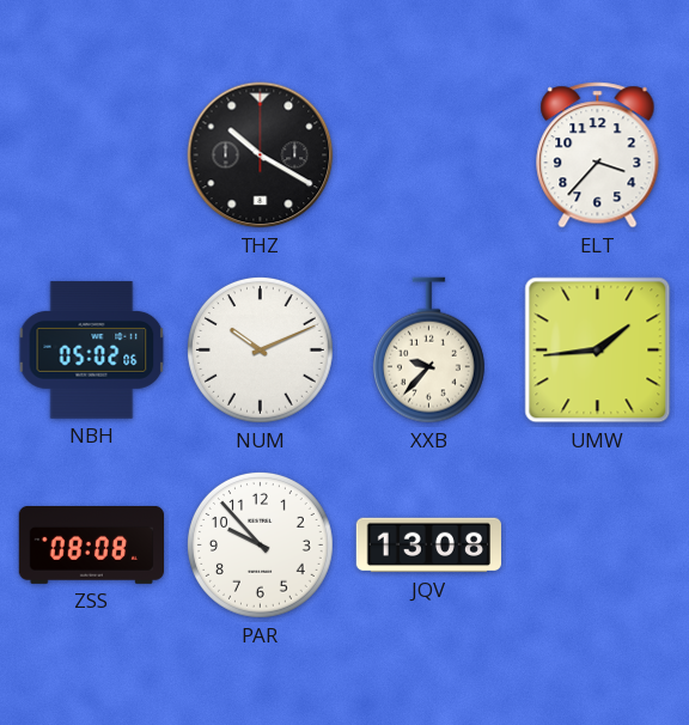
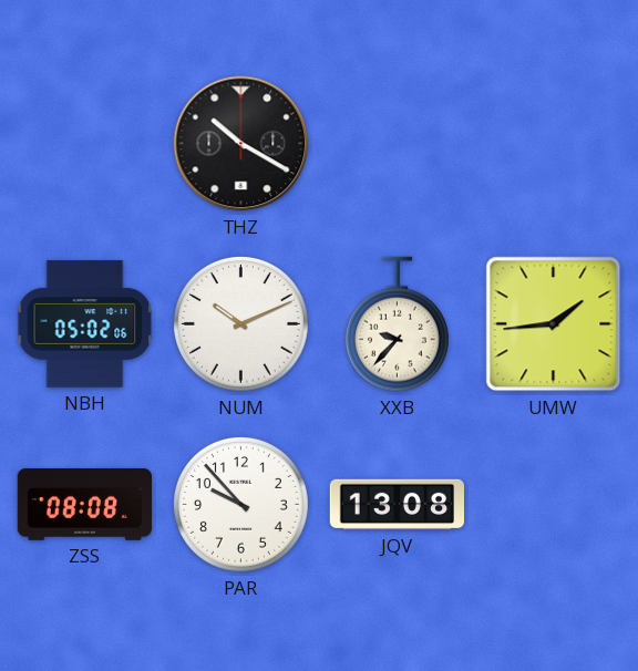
ELT: 3:37 -> none (598, 156)
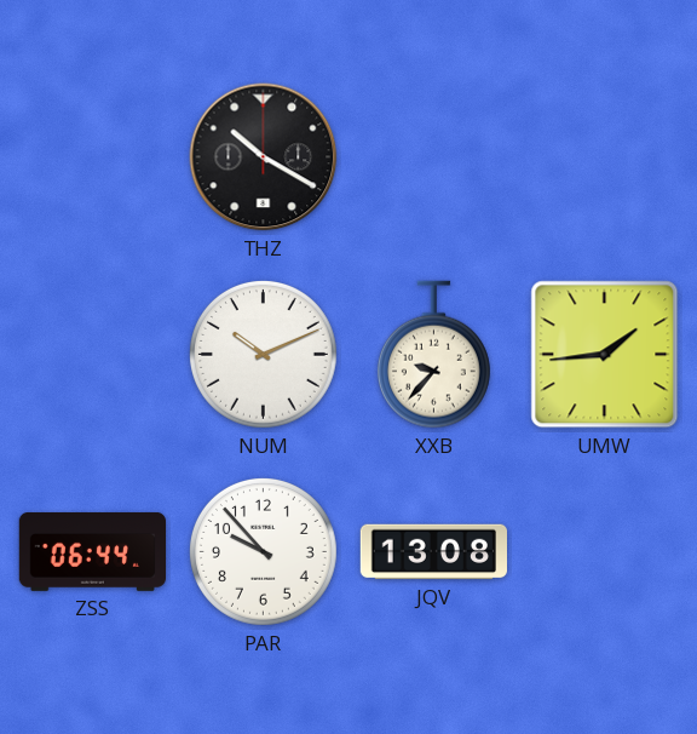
NBH: 05:02 -> none (85, 324)
ZSS: 08:08 -> 06:44 (93, 551)
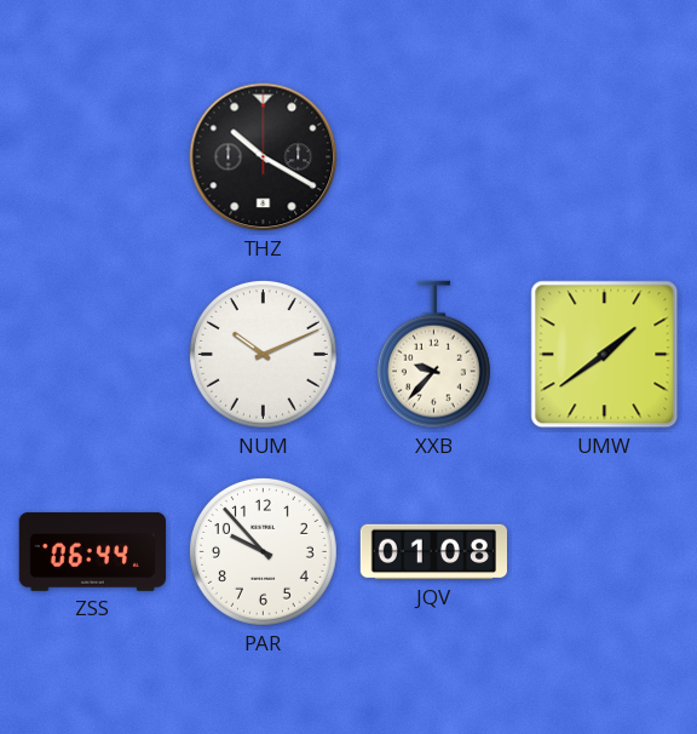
UMW: 1:44 -> 1:39 (605, 355)
JQV: 13:08 -> 01:08 (434, 552)
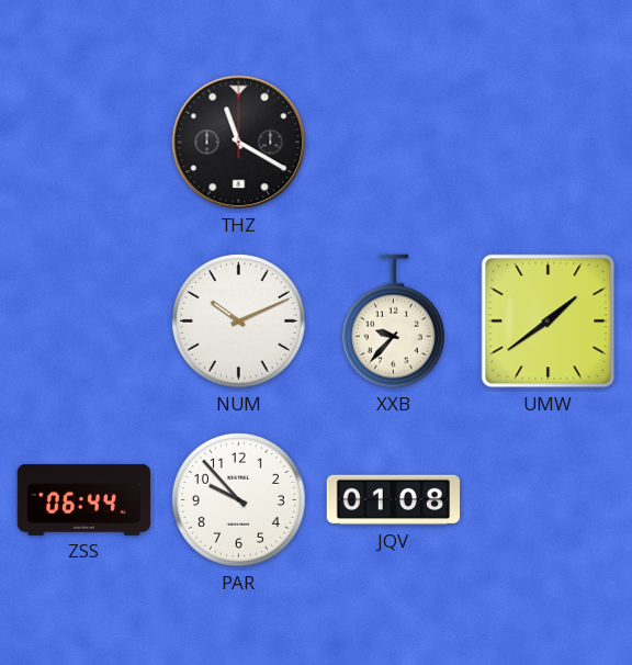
THZ: 10:20 -> 11:20 (239, 143)
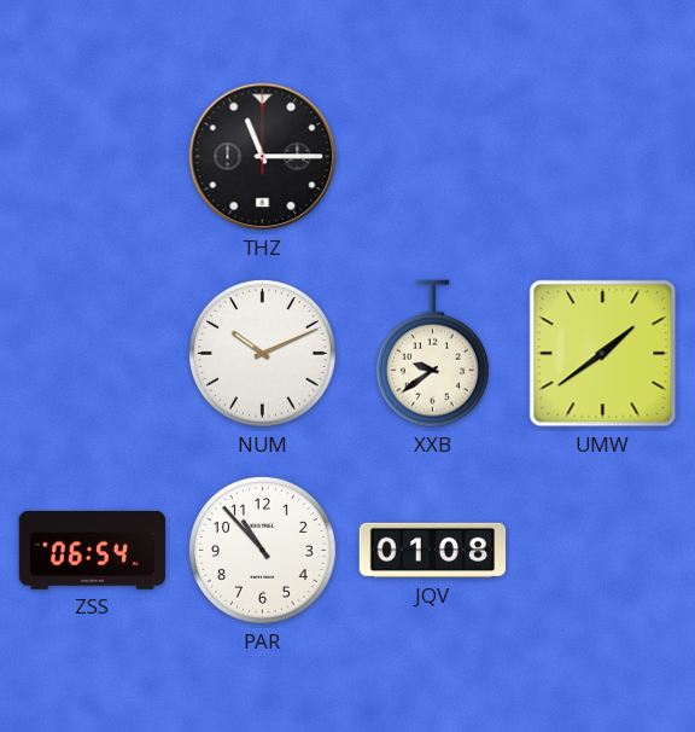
THZ: 11:20 -> 11:15 (263, 157)
XXB: 9:37 -> 9:39 (432, 354)
ZSS: 06:44 -> 06:54 (93, 550)
PAR: 9:53 -> 10:53 (262, 550)
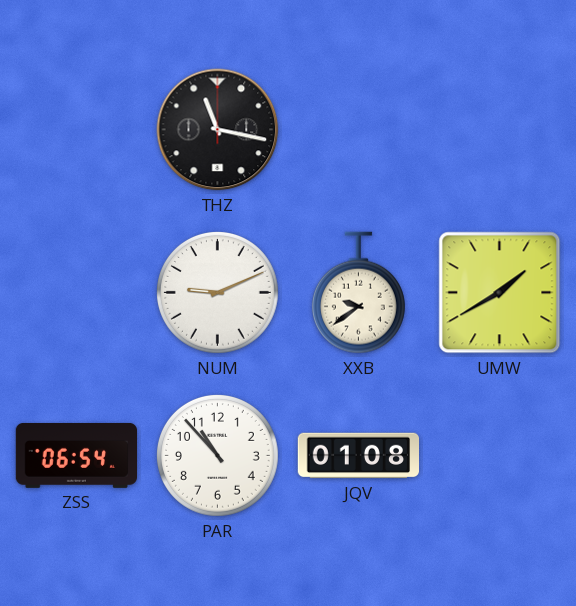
THZ: 11:15 -> 11:17 (218, 130)
NUM: 10:11 -> 9:11 (217, 292)
UMW: 1:39 -> 1:40 (500, 293)
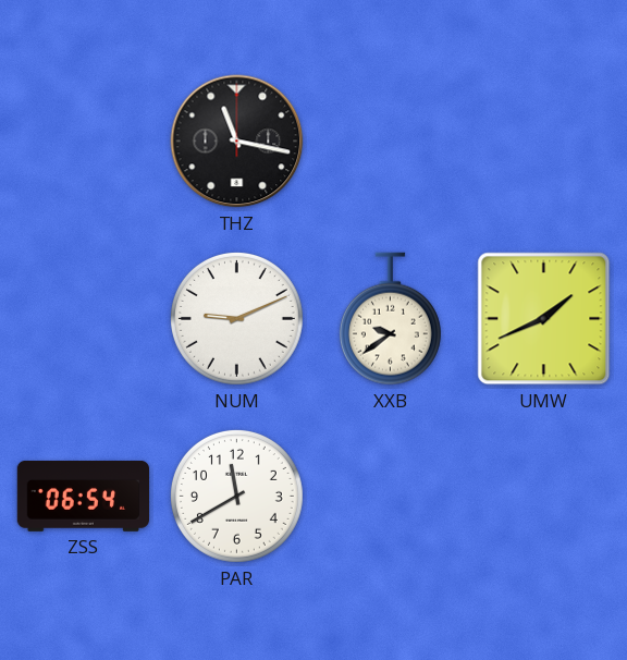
UMW: 1:40 -> 1:41 (544, 319)
PAR: 10:53 -> 11:40 (236, 496)
JQV: 01:08 -> none (359, 456)
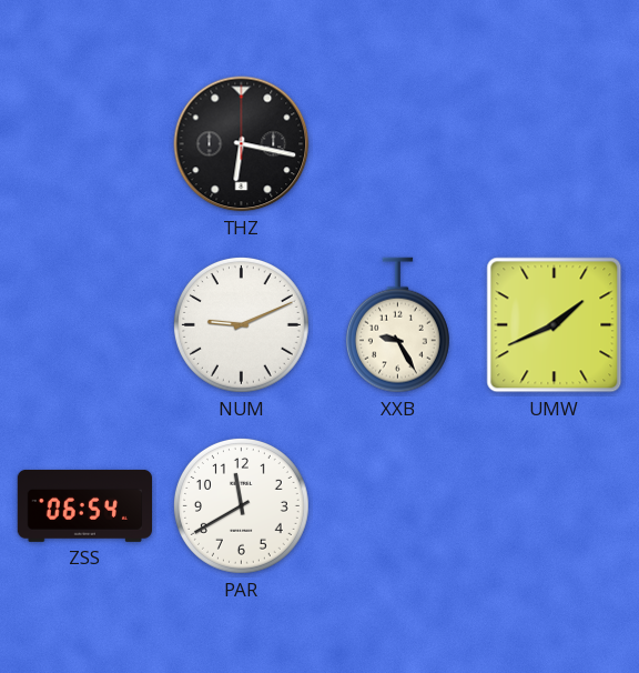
THZ: 11:17 -> 6:17 (242, 144)
XXB: 9:39 -> 9:25 (397, 325)
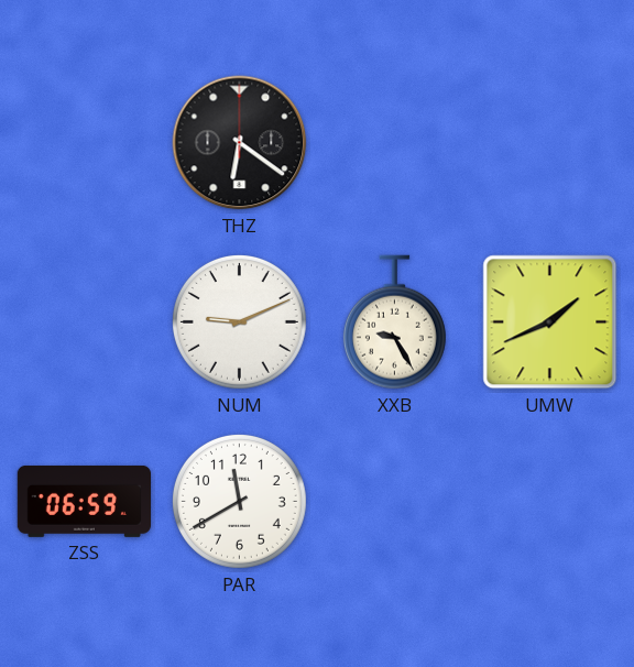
THZ: 6:17 -> 6:21 (240, 143)
ZSS: 06:54 -> 06:59 (85, 501)
